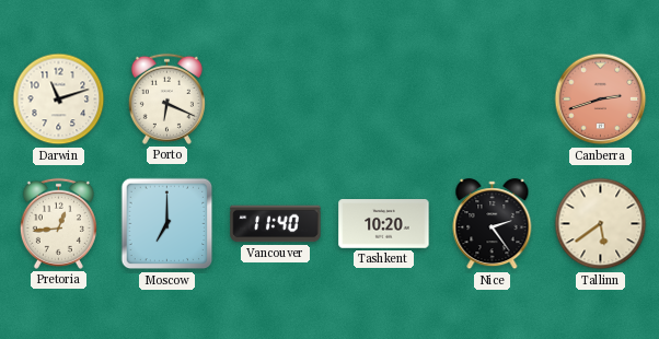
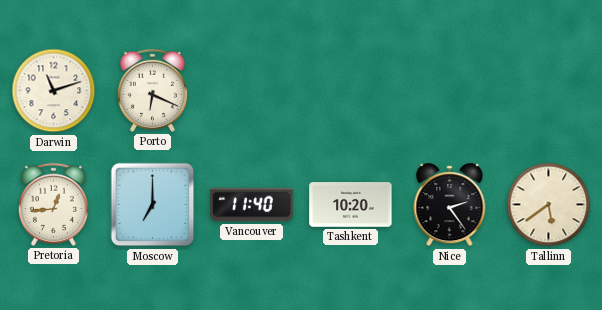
Canberra: 2:42 -> none (601, 100)
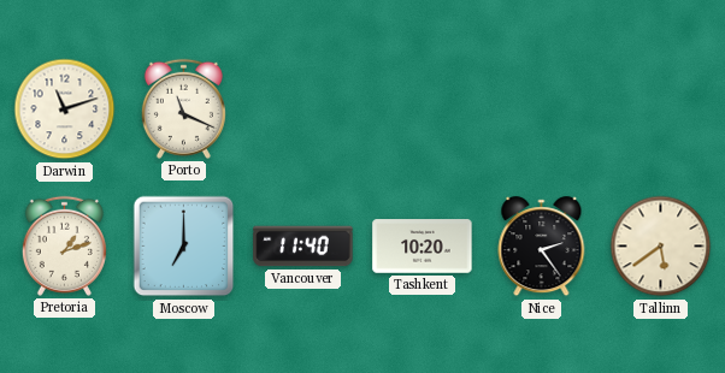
Porto: 6:19 -> 11:19 (183, 108)
Pretoria: 12:44 -> 1:12 (64, 245)
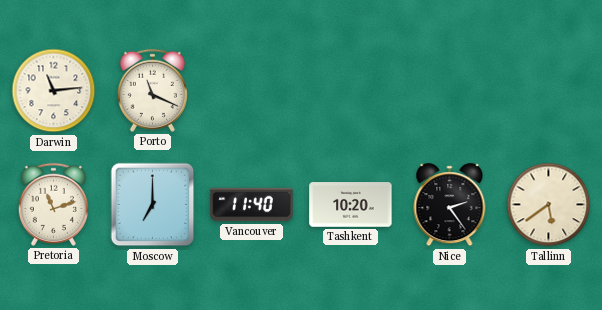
Darwin: 11:12 -> 11:14 (54, 91)
Pretoria: 1:12 -> 11:12 (53, 204)
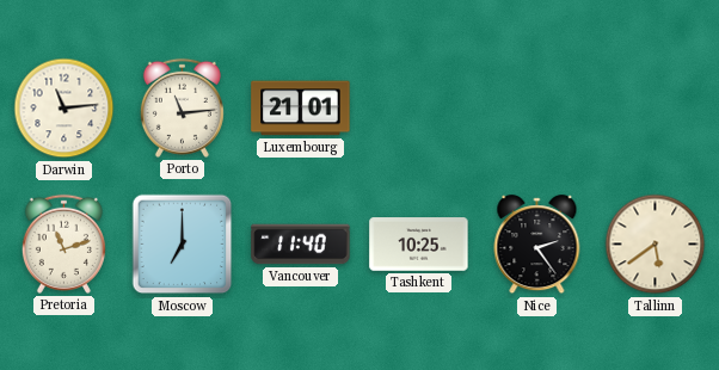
Porto: 11:19 -> 11:14 (182, 107)
Luxembourg: none -> 21:01 (301, 109)
Tashkent: 10:20 -> 10:25 (419, 245)
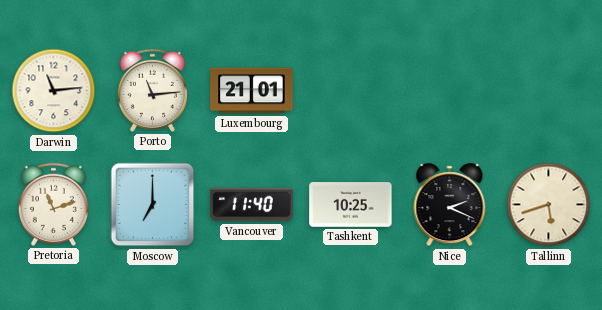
Nice: 2:24 -> 2:19 (450, 205)
Tallinn: 5:39 -> 5:42 (549, 205)
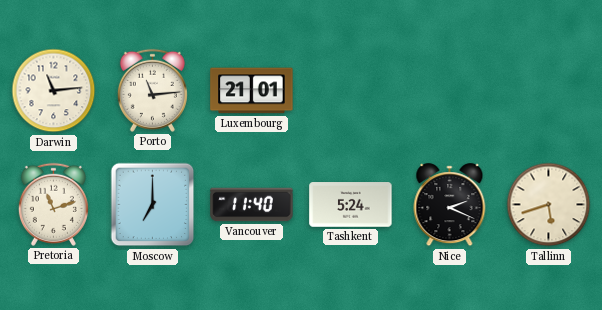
Tashkent: 10:25 -> 5:24 (351, 205)
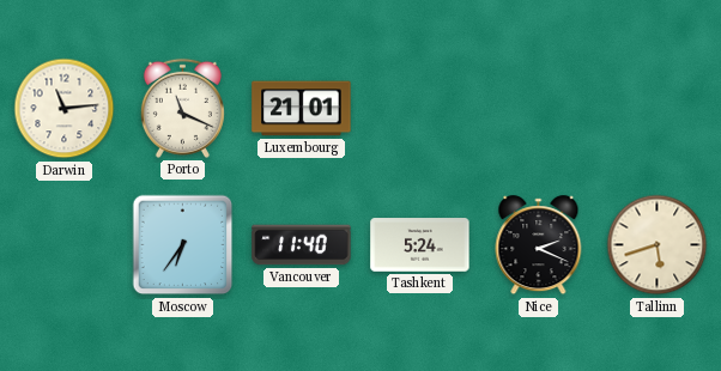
Porto: 11:14 -> 11:19 (182, 108)
Pretoria: 11:12 -> none (53, 204)
Moscow: 7:00 -> 6:36 (183, 245)
